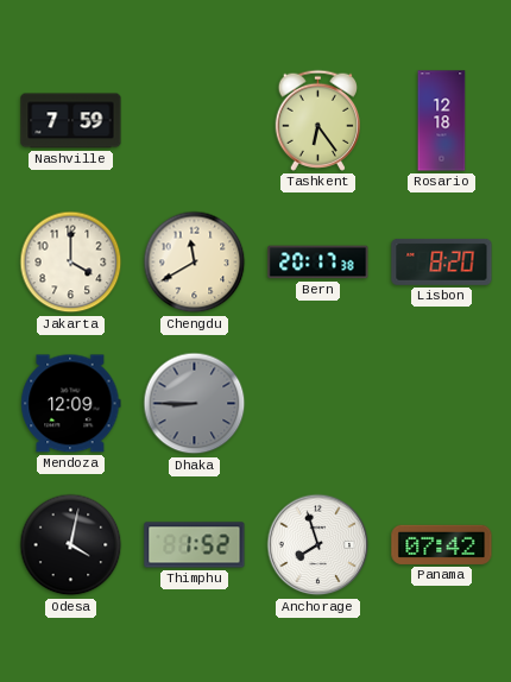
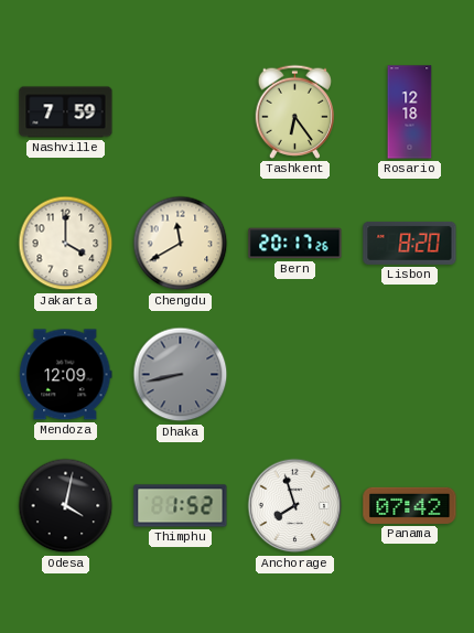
Bern: 20:17:38 -> 20:17:26 (295, 244)
Dhaka: 8:45 -> 8:43 (181, 375)
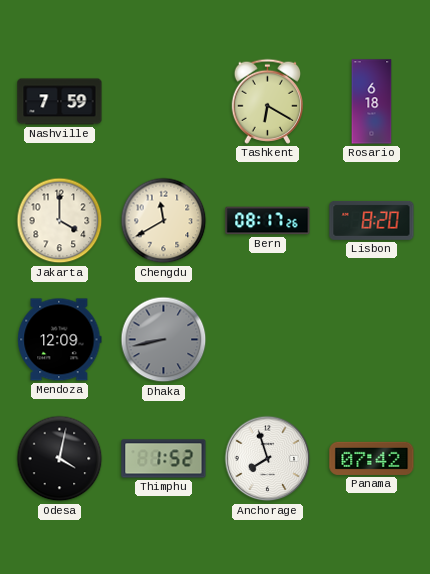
Tashkent: 6:24 -> 6:20 (267, 101)
Rosario: 12:18 -> 6:18 (372, 102)
Bern: 20:17 -> 08:17 (268, 221)
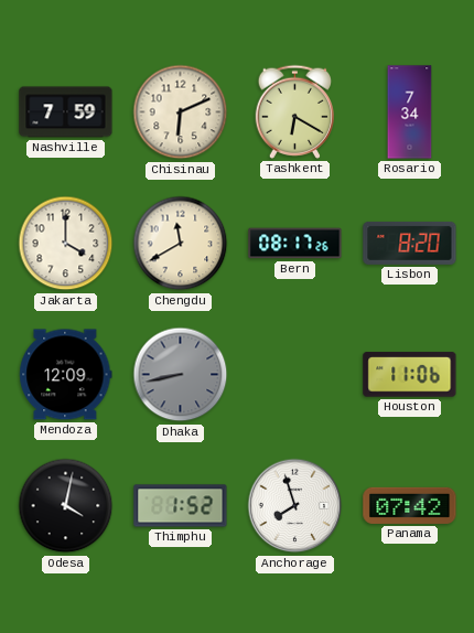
Chisinau: none -> 6:11 (181, 112)
Rosario: 6:18 -> 7:34 (410, 112)
Houston: none -> 11:06 (410, 375)
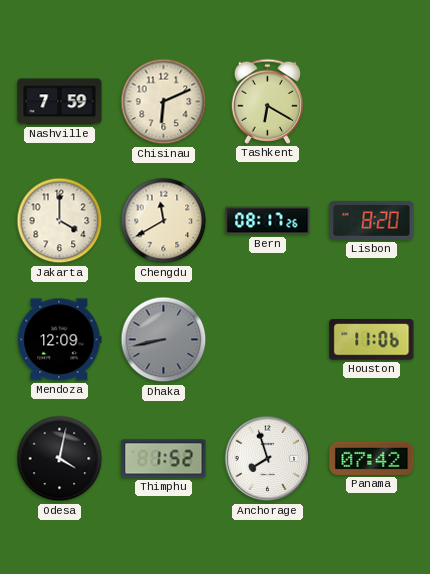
Rosario: 7:34 -> none (410, 112)
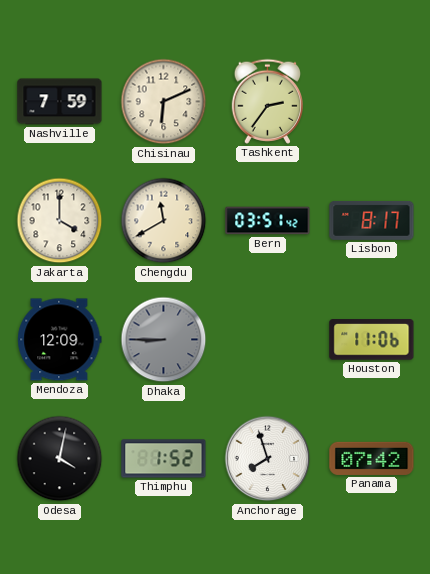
Tashkent: 6:20 -> 2:36 (267, 101)
Bern: 08:17 -> 03:51 (268, 221)
Lisbon: 8:20 -> 8:17 (372, 220)
Dhaka: 8:43 -> 8:45 (164, 340)
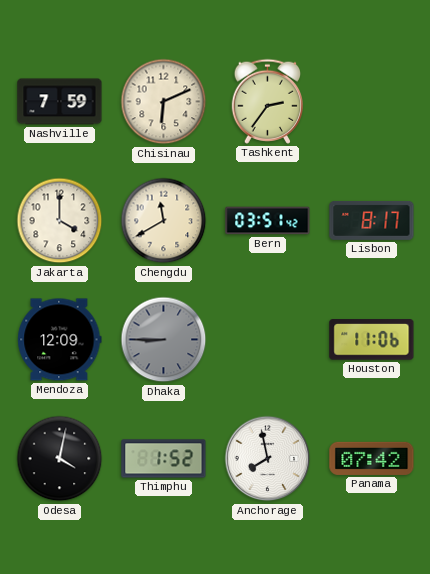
Anchorage: 7:57 -> 7:58 (268, 459)
